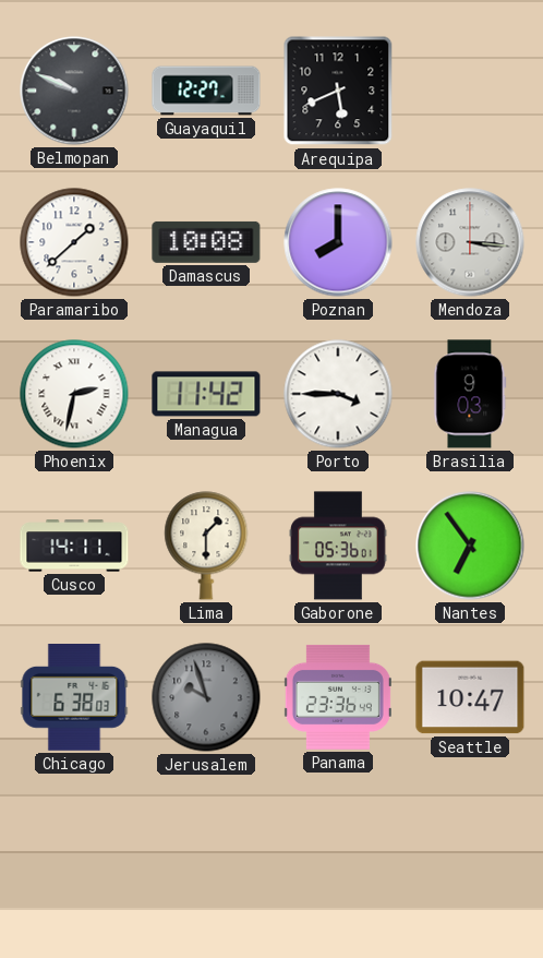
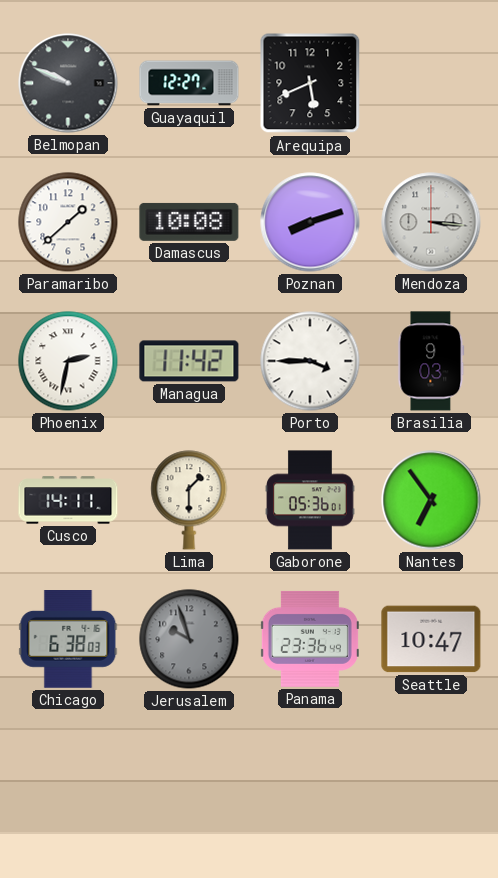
Poznan: 8:00 -> 8:12 (310, 222)
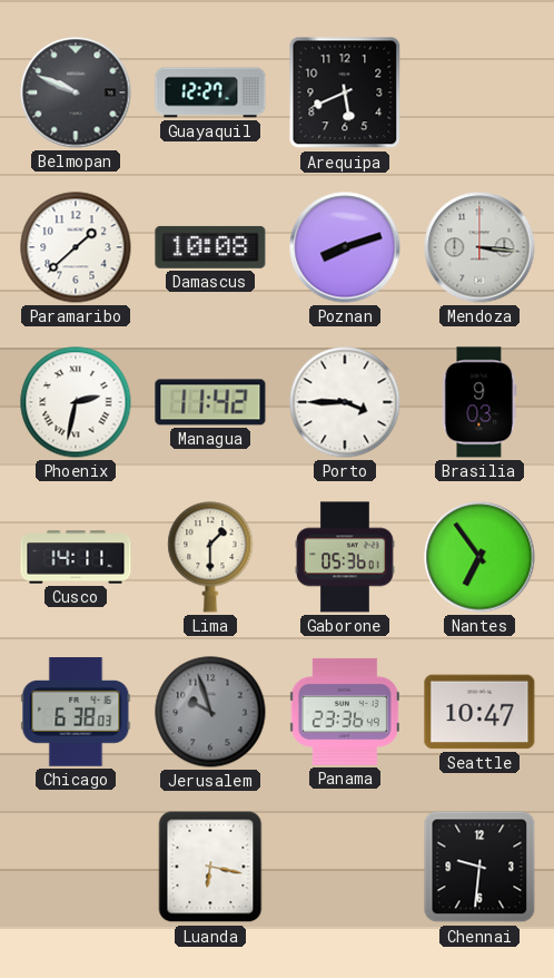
Luanda: none -> 6:17 (210, 867)
Chennai: none -> 9:31 (479, 867)
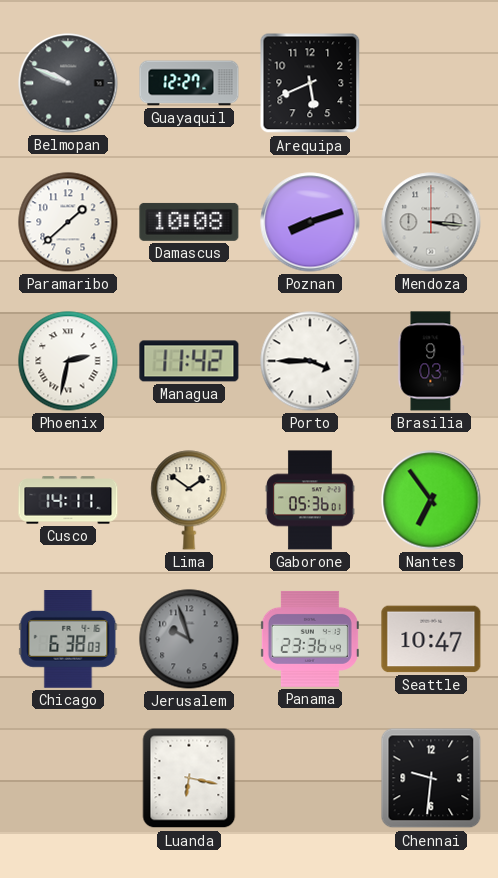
Lima: 1:30 -> 1:51 (189, 500)
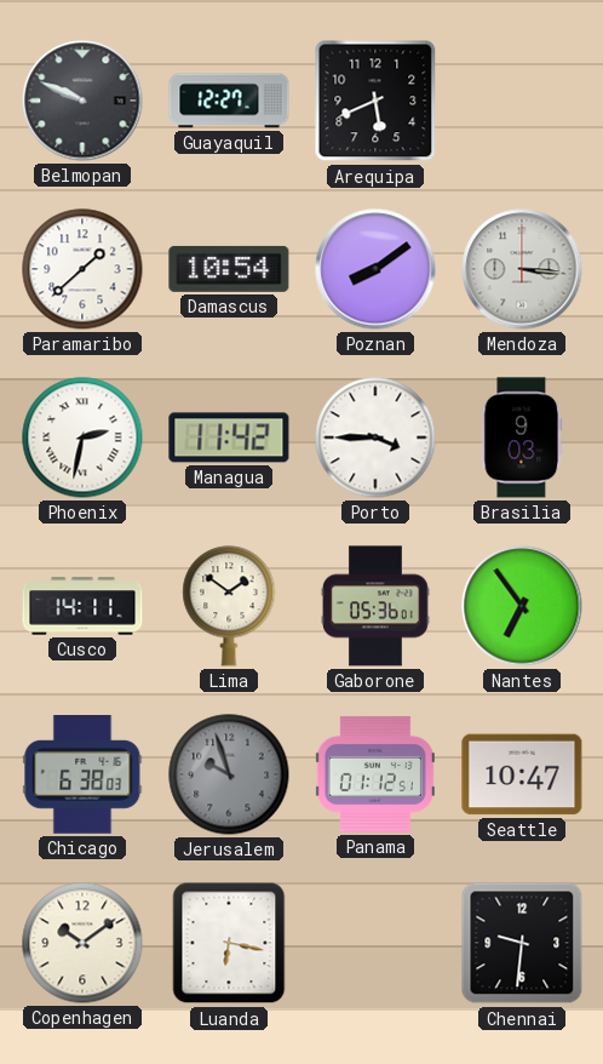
Damascus: 10:08 -> 10:54 (229, 269)
Poznan: 8:12 -> 8:09 (375, 269)
Panama: 23:36 -> 01:12 (375, 774)
Copenhagen: none -> 10:09 (82, 943)
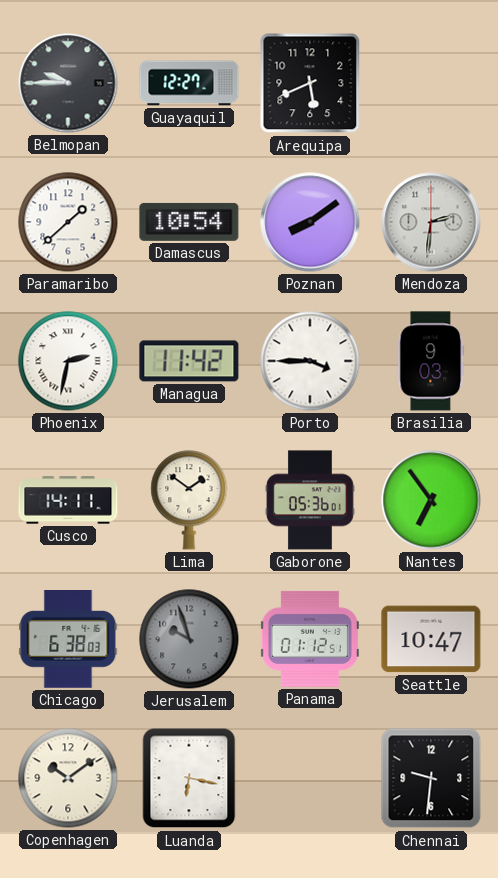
Belmopan: 9:49 -> 9:45 (68, 83)
Mendoza: 3:16 -> 2:31 (431, 222)
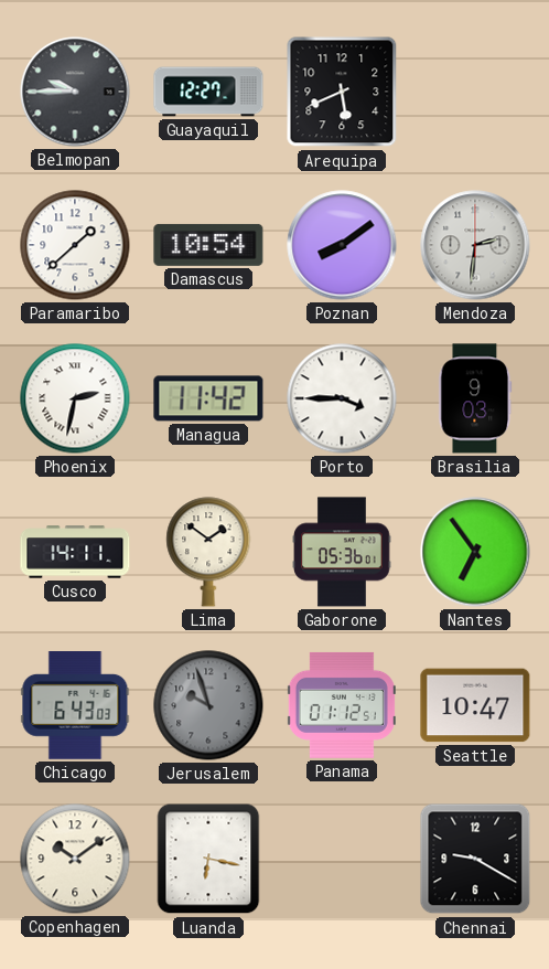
Chicago: 6:38 -> 6:43 (75, 706)
Chennai: 9:31 -> 9:20 (475, 859)
